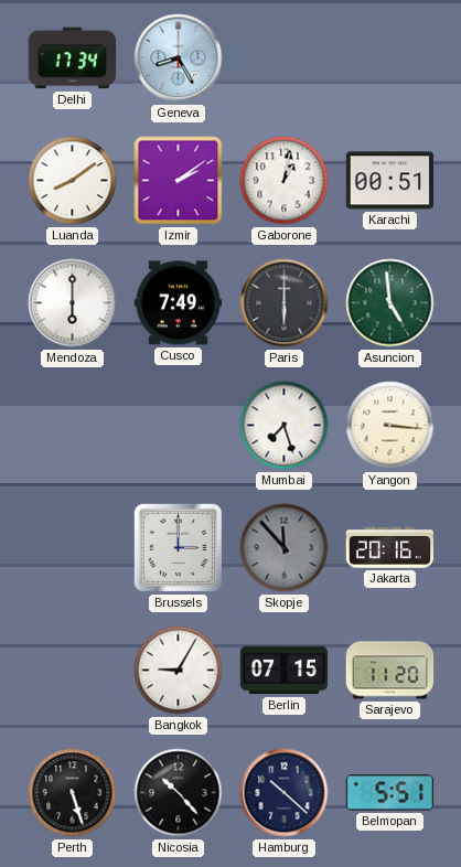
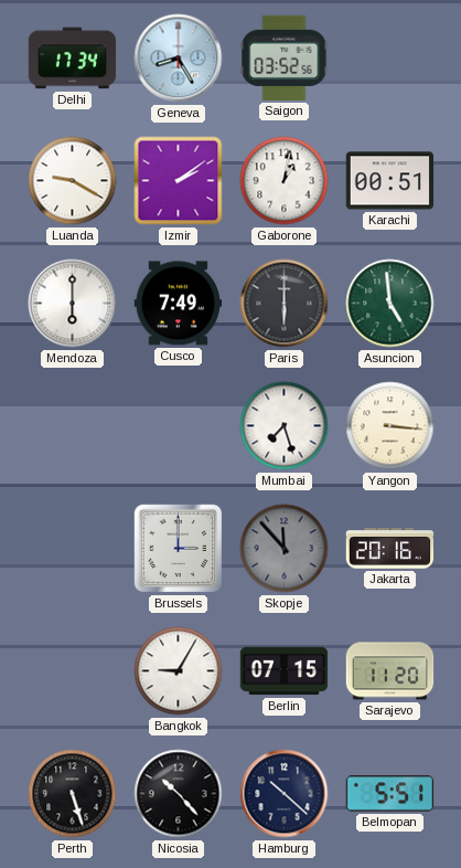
Saigon: none -> 03:52 (285, 57)
Luanda: 8:09 -> 9:20 (73, 181)
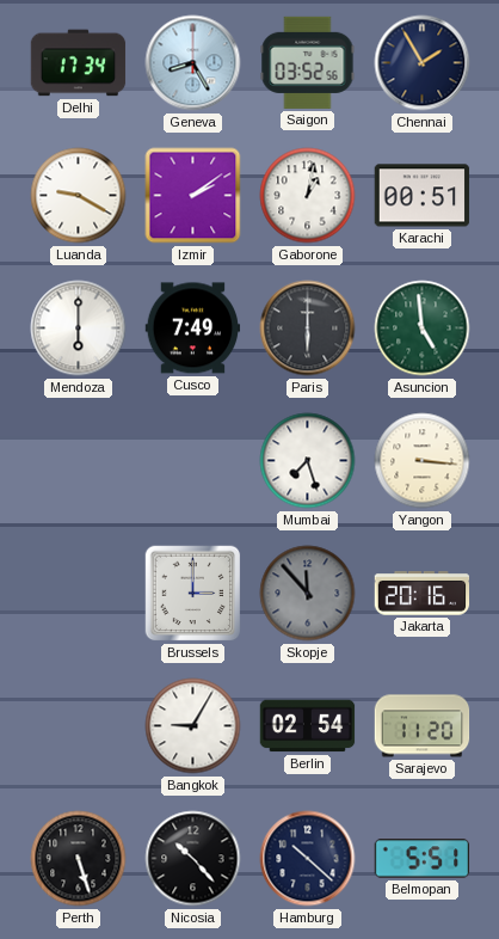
Chennai: none -> 1:55 (423, 63)
Berlin: 07:15 -> 02:54 (308, 726)
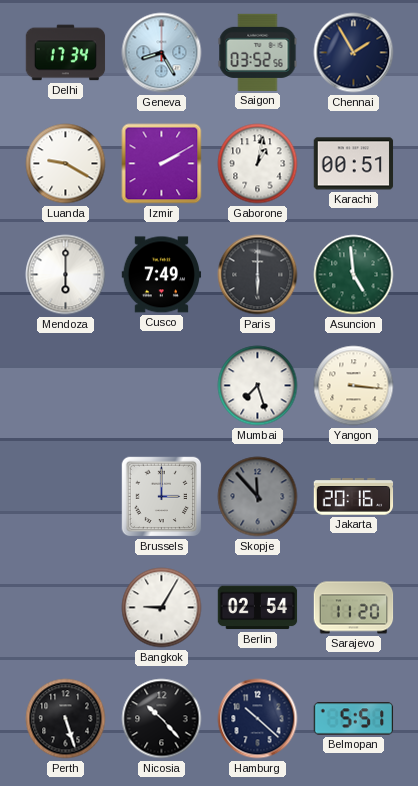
Izmir: 2:09 -> 2:10 (162, 164)
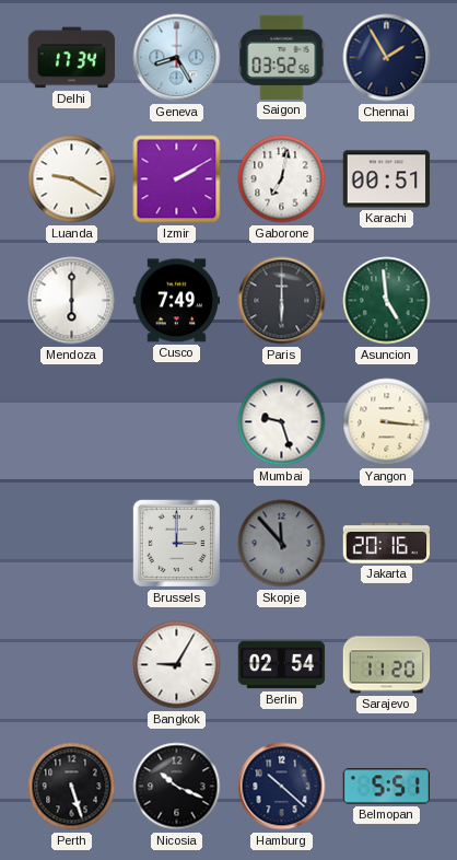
Gaborone: 1:02 -> 7:02 (282, 179)
Mumbai: 7:27 -> 9:27 (282, 422)
Nicosia: 10:23 -> 10:19 (177, 787)
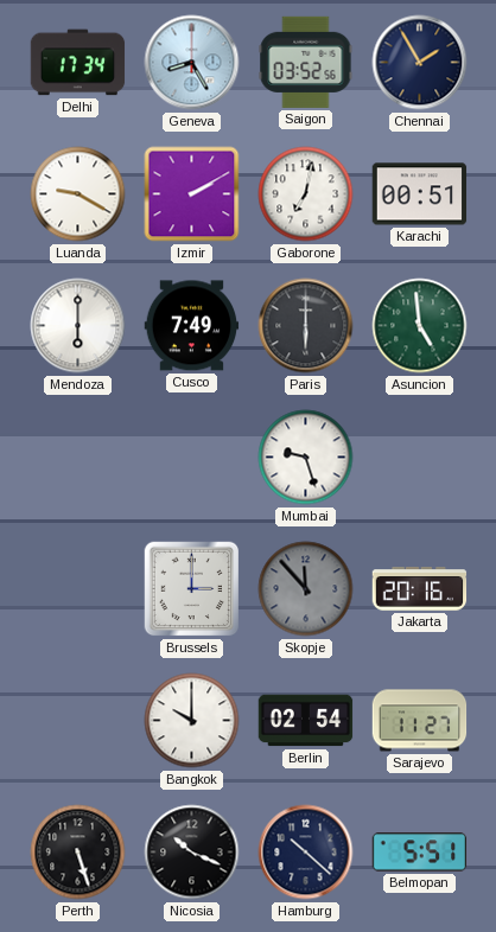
Yangon: 3:16 -> none (387, 422)
Bangkok: 9:05 -> 10:00 (192, 721)
Sarajevo: 11:20 -> 11:27 (420, 721)
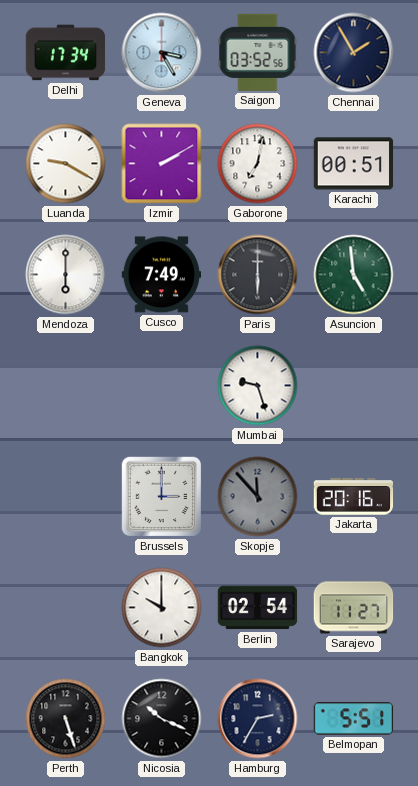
Geneva: 8:25 -> 3:25 (162, 53)
Hamburg: 10:22 -> 2:35 (258, 719)
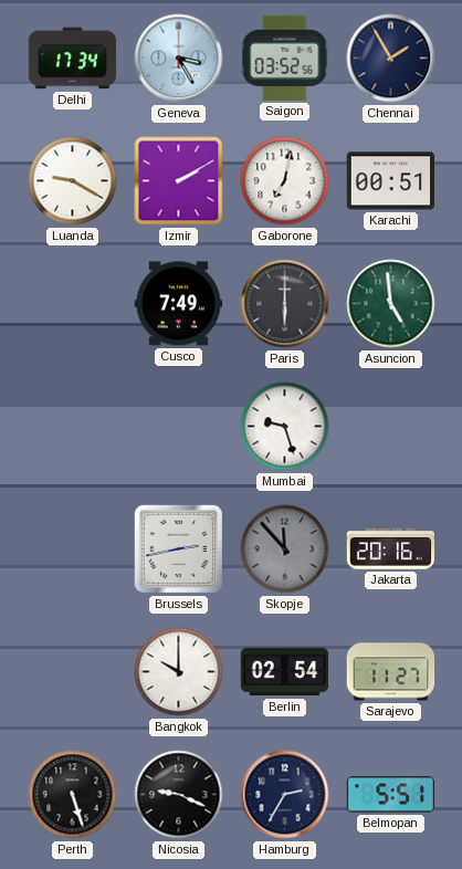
Mendoza: 6:00 -> none (66, 275)
Brussels: 3:00 -> 2:43 (179, 549)
Nicosia: 10:19 -> 9:19 (179, 795)
